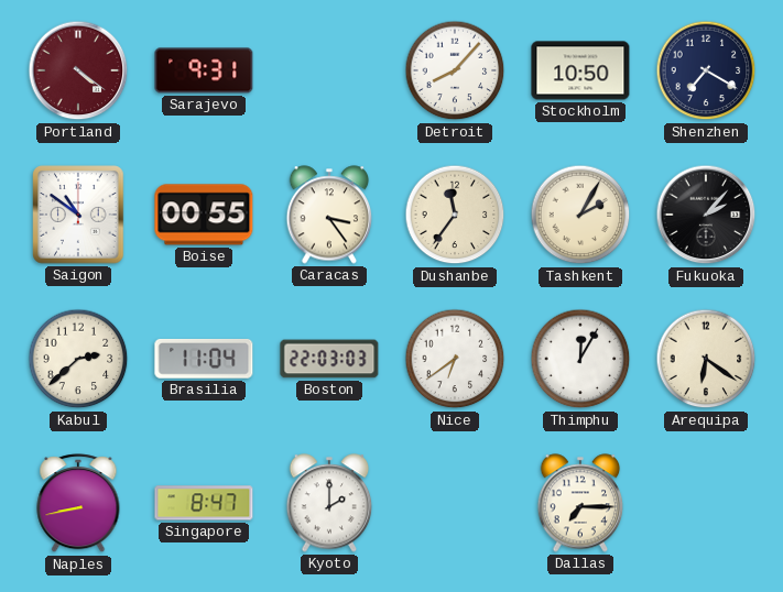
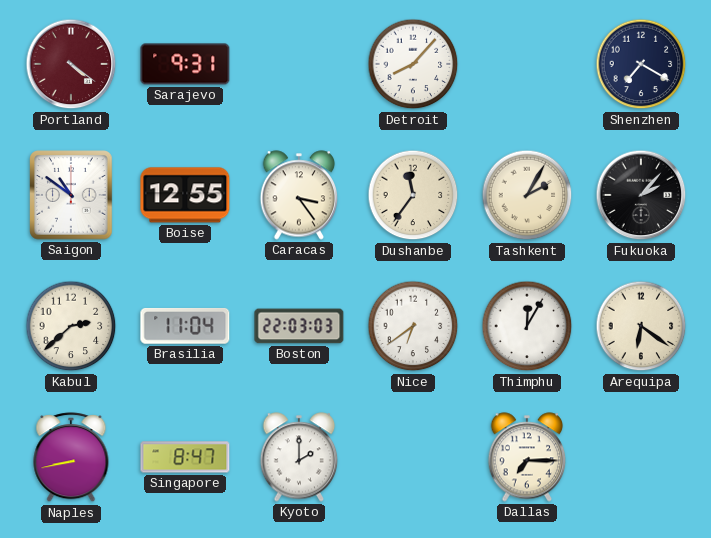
Stockholm: 10:50 -> none (580, 70)
Boise: 00:55 -> 12:55 (185, 195)
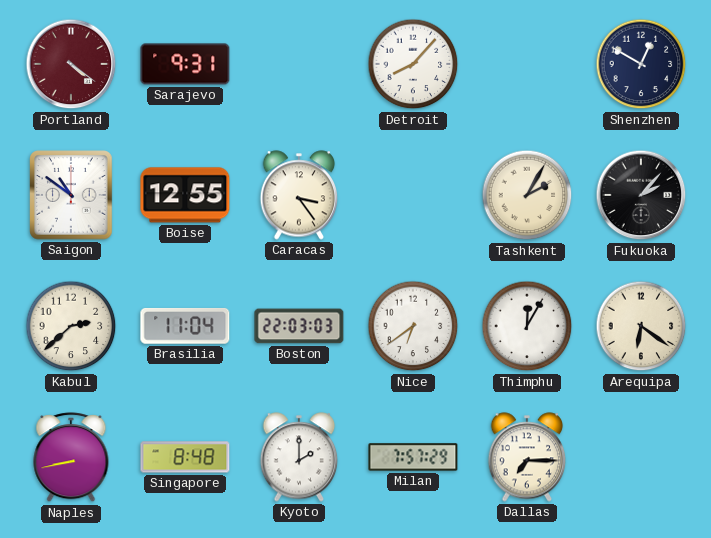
Shenzhen: 7:20 -> 12:50 (641, 64)
Dushanbe: 11:36 -> none (413, 195)
Singapore: 8:47 -> 8:48 (185, 457)
Milan: none -> 7:57 (413, 457)
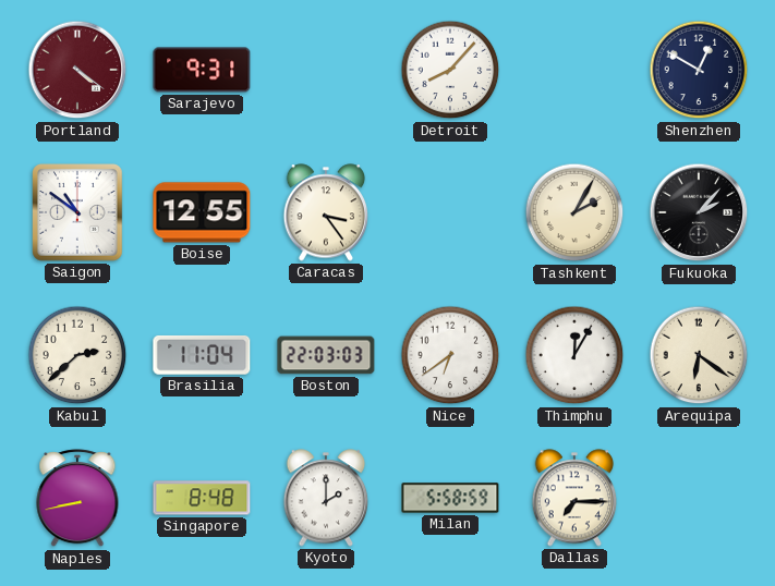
Milan: 7:57 -> 5:58 (450, 498)
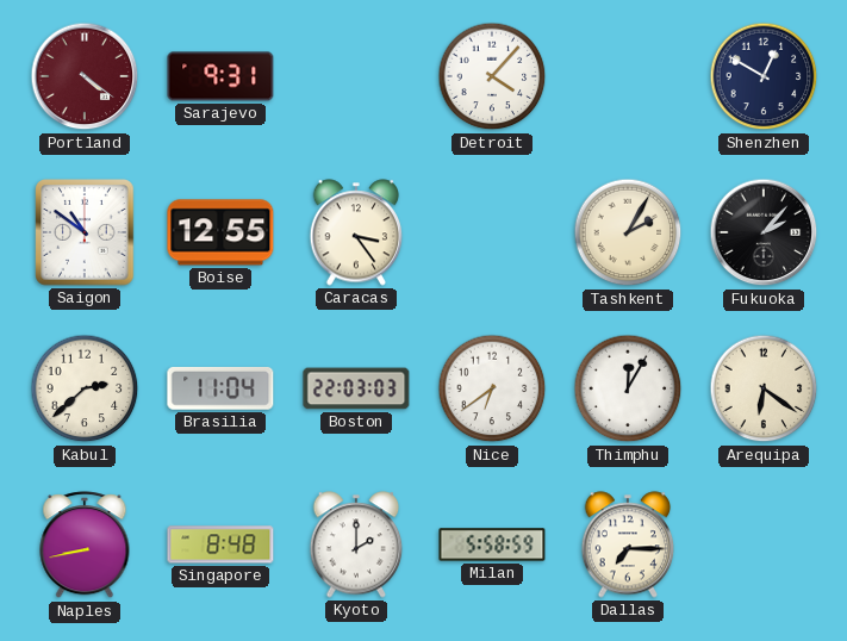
Detroit: 8:07 -> 4:07 (492, 76)
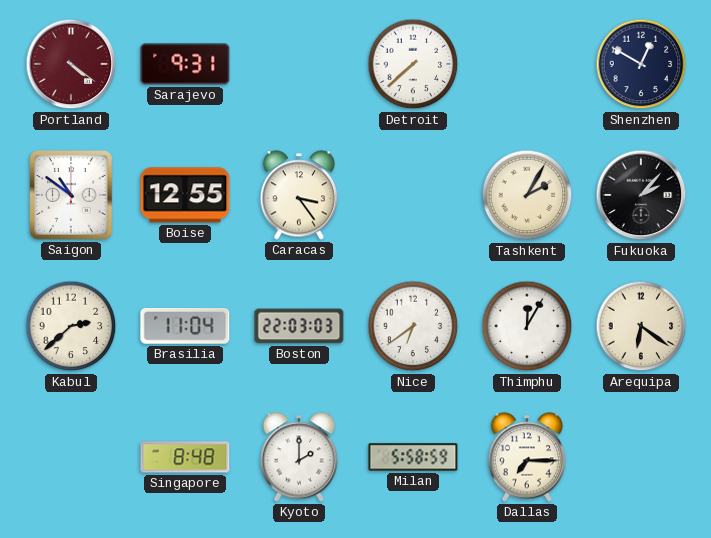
Detroit: 4:07 -> 7:38 (413, 64)
Naples: 8:43 -> none (85, 546)
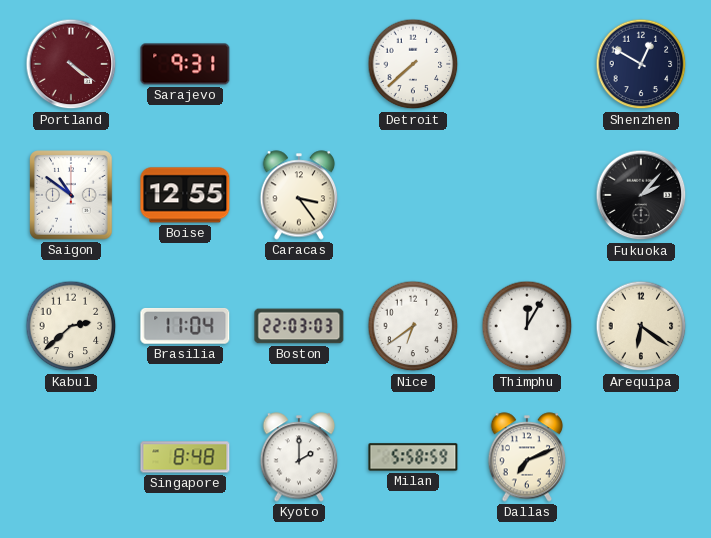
Tashkent: 2:05 -> none (527, 195)
Dallas: 7:15 -> 7:11 (527, 457)
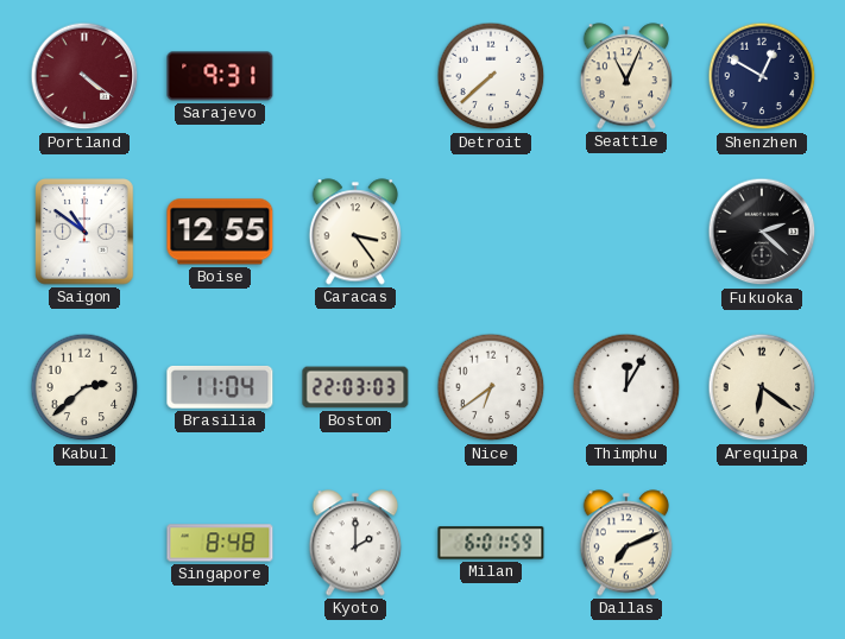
Seattle: none -> 11:04 (626, 76)
Fukuoka: 2:07 -> 2:22 (762, 232)
Milan: 5:58 -> 6:01 (491, 543)
